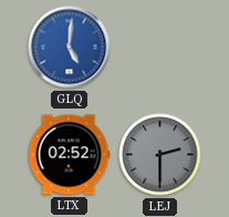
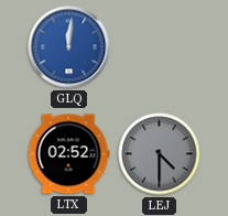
GLQ: 5:01 -> 12:01 (69, 47)
LEJ: 2:30 -> 4:30 (160, 154)
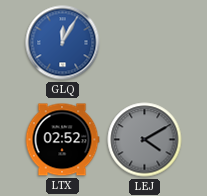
GLQ: 12:01 -> 12:05 (63, 43)
LEJ: 4:30 -> 4:10 (145, 140)
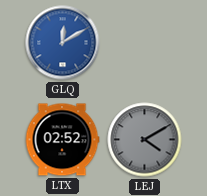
GLQ: 12:05 -> 12:10 (63, 43)
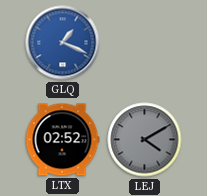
GLQ: 12:10 -> 1:19 (63, 43)
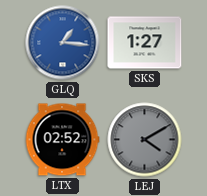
GLQ: 1:19 -> 1:16 (63, 43)
SKS: none -> 1:27 (145, 43)
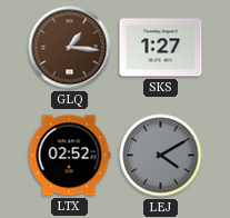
GLQ dial: blue -> brown (70, 48)
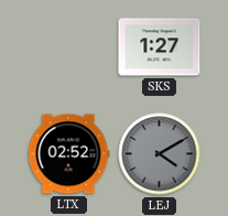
GLQ: 1:16 -> none (70, 48)
